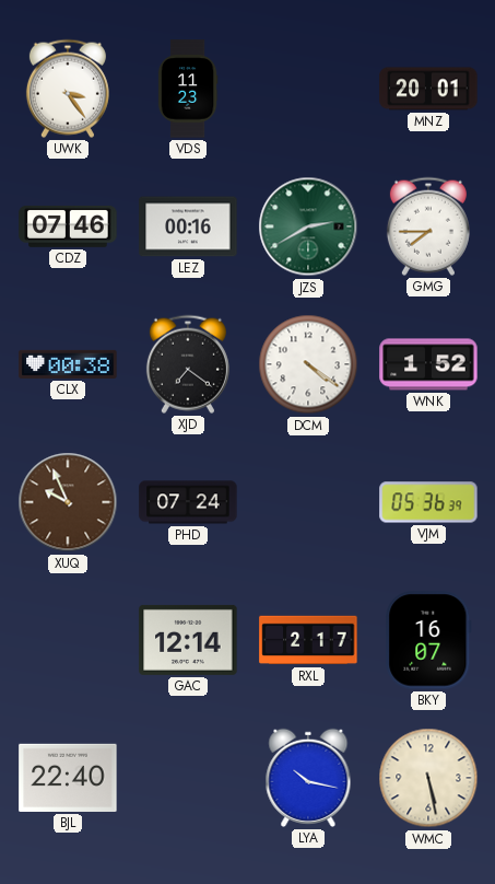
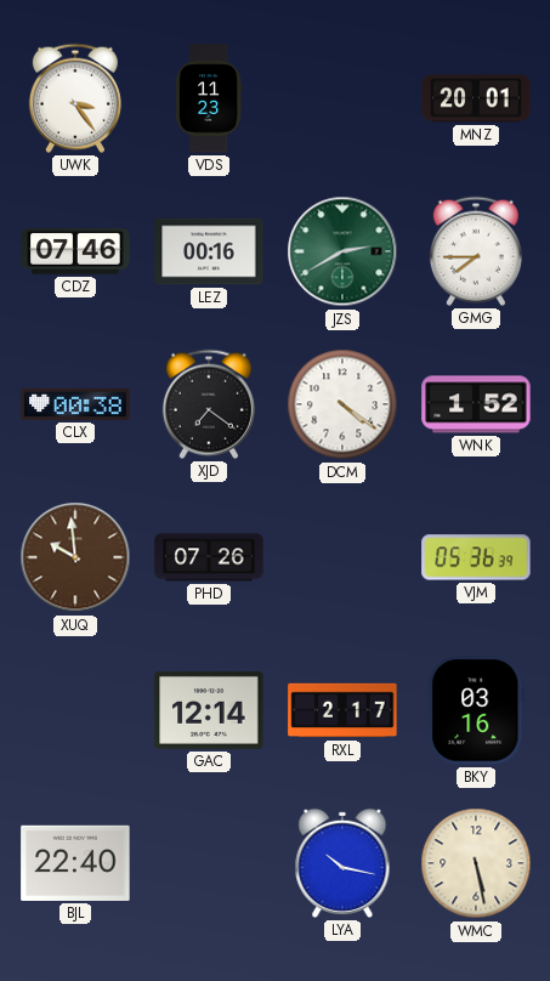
XUQ: 9:56 -> 9:59 (75, 557)
PHD: 07:24 -> 07:26 (209, 557)
BKY: 16:07 -> 03:16 (476, 710)
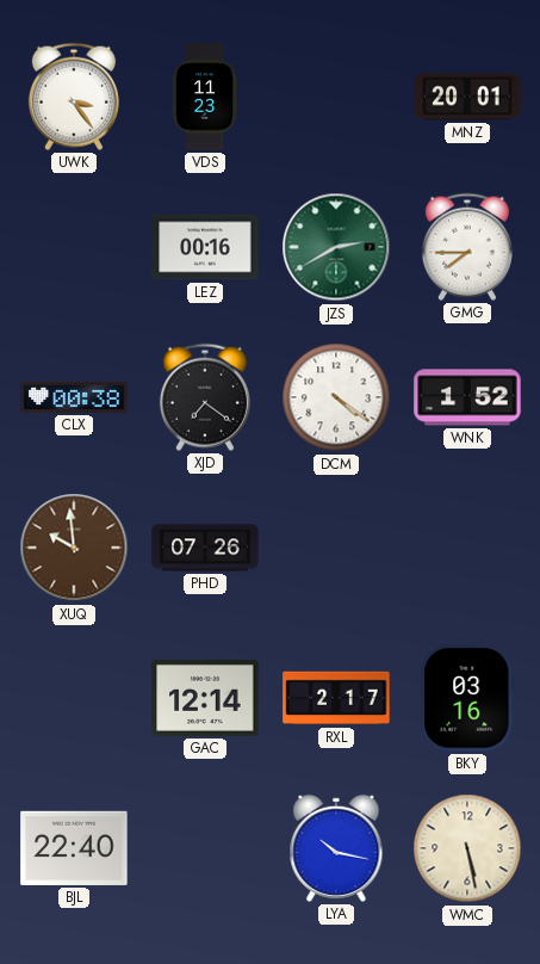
CDZ: 07:46 -> none (75, 251)
VJM: 05:36 -> none (476, 557)
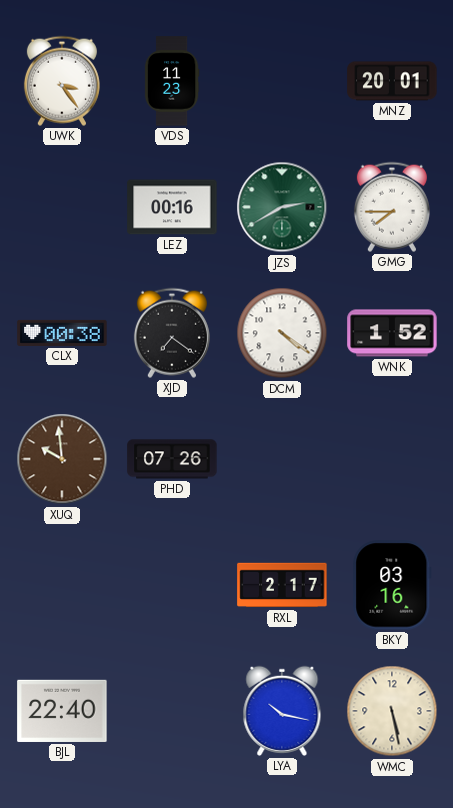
GAC: 12:14 -> none (205, 698)
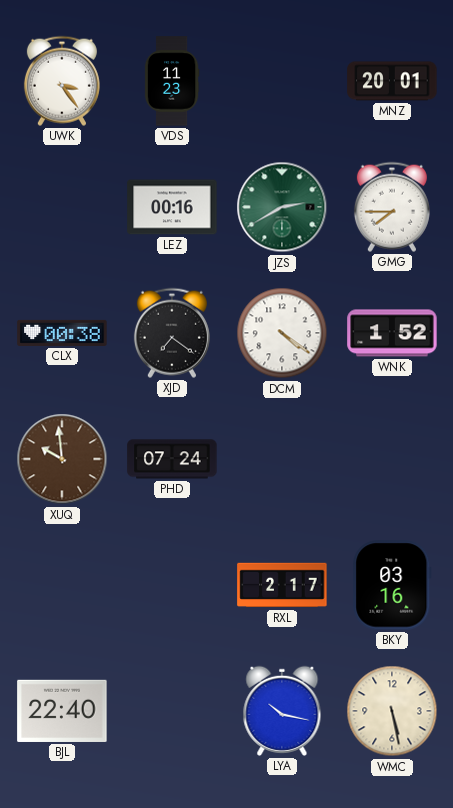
PHD: 07:26 -> 07:24 (172, 459)
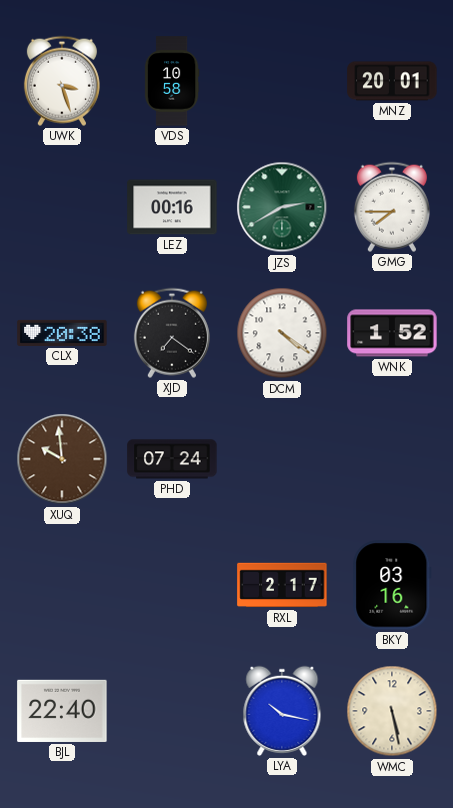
UWK: 3:24 -> 3:27 (62, 81)
VDS: 11:23 -> 10:58 (172, 81)
CLX: 00:38 -> 20:38 (62, 333)
